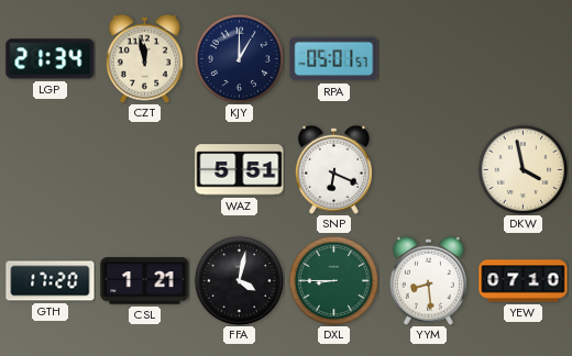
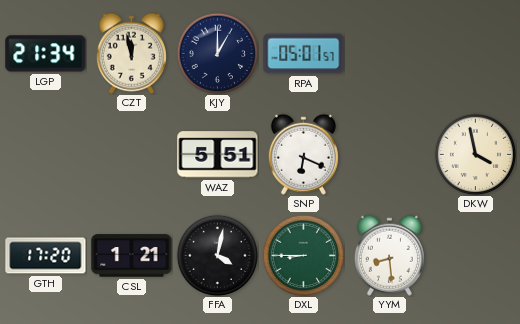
YEW: 07:10 -> none (524, 281)
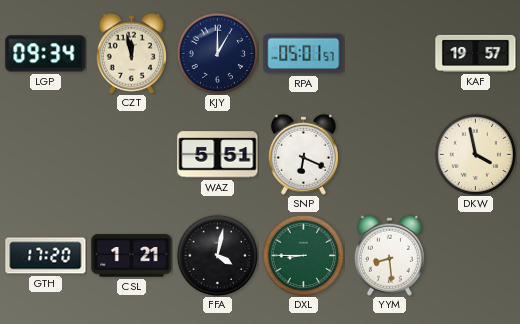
LGP: 21:34 -> 09:34 (46, 54)
KAF: none -> 19:57 (476, 53)
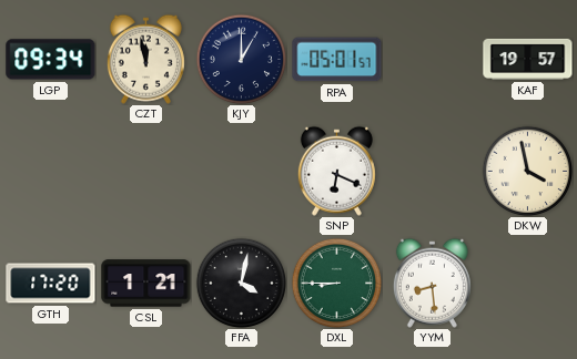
WAZ: 5:51 -> none (218, 155)
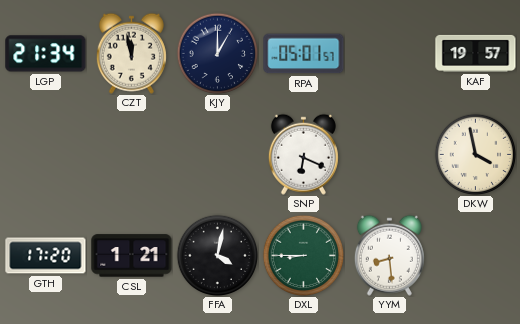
LGP: 09:34 -> 21:34 (46, 54)
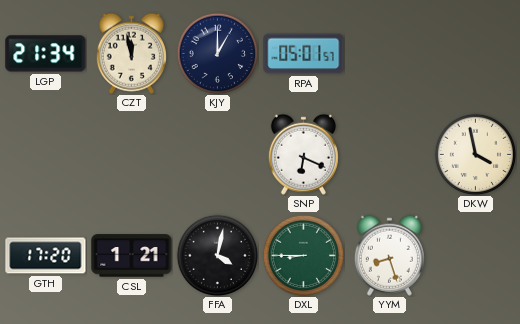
KAF: 19:57 -> none (476, 53)
YYM: 8:29 -> 8:27 (389, 255)
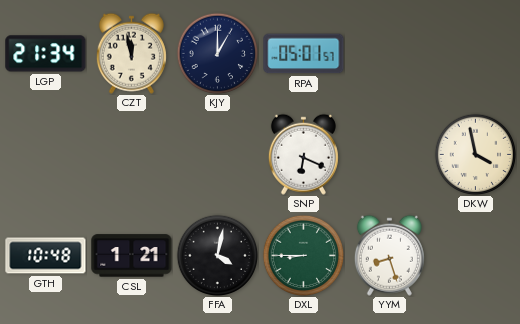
GTH: 17:20 -> 10:48 (46, 256)
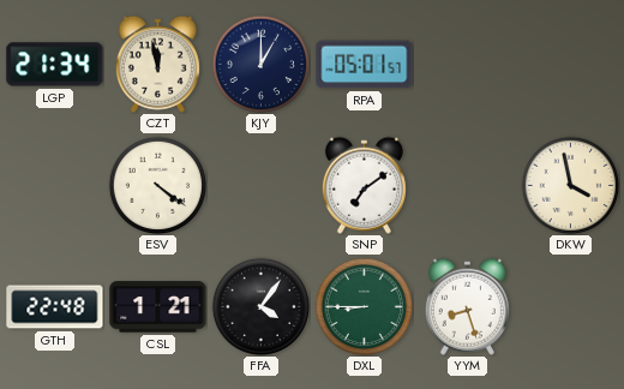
ESV: none -> 4:21 (157, 185)
SNP: 6:19 -> 7:09 (364, 185)
GTH: 10:48 -> 22:48 (55, 307)
FFA: 4:02 -> 4:06 (260, 306)
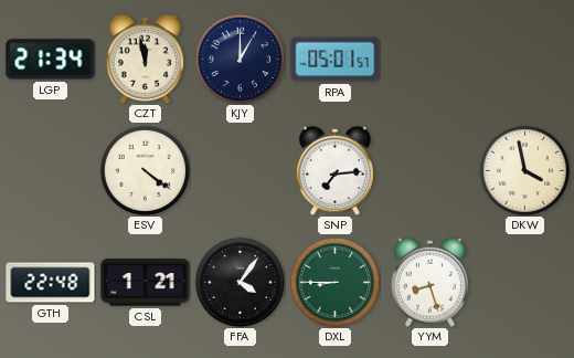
SNP: 7:09 -> 7:14 (334, 170)
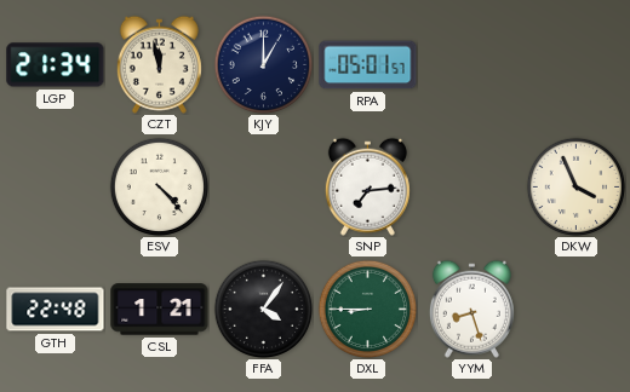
ESV: 4:21 -> 4:23 (159, 186)
DKW: 3:58 -> 3:56 (575, 186)
